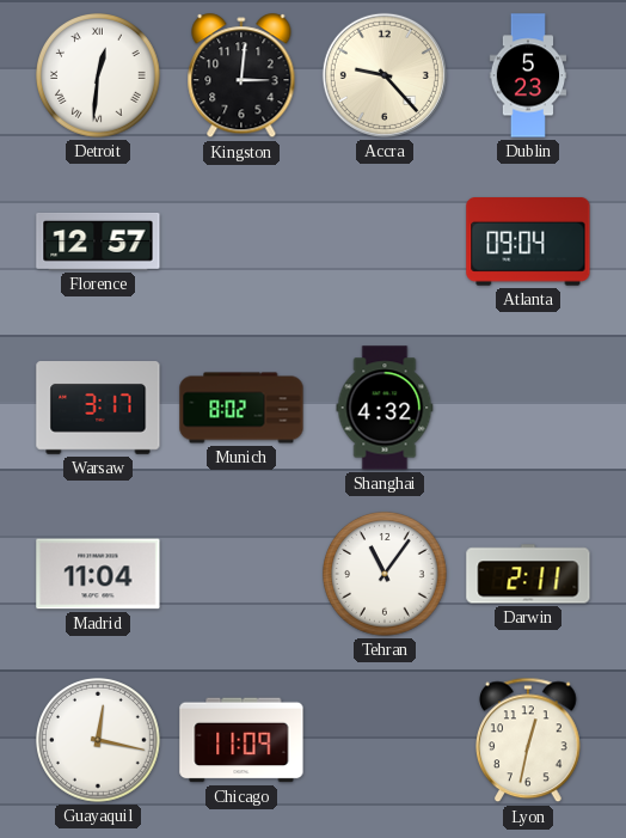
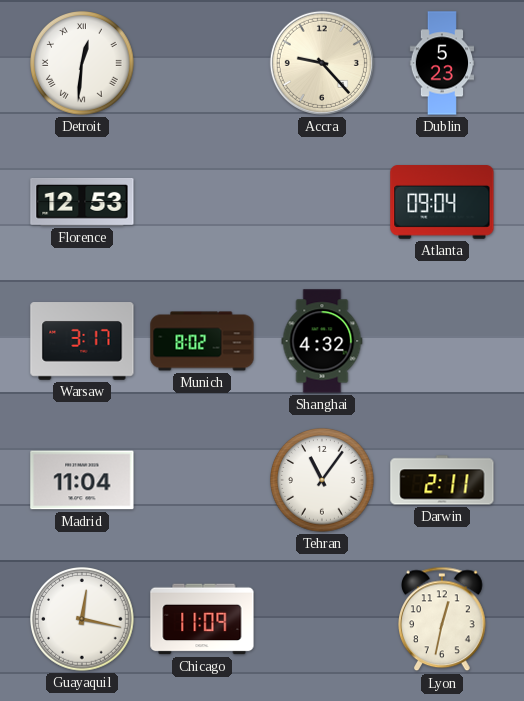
Kingston: 3:01 -> none (241, 77)
Florence: 12:57 -> 12:53 (82, 202)
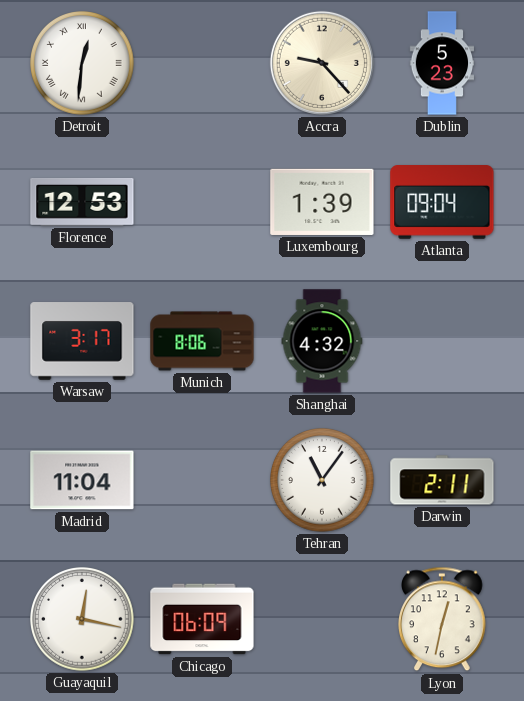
Luxembourg: none -> 1:39 (322, 202)
Munich: 8:02 -> 8:06 (202, 341)
Chicago: 11:09 -> 06:09 (202, 619)
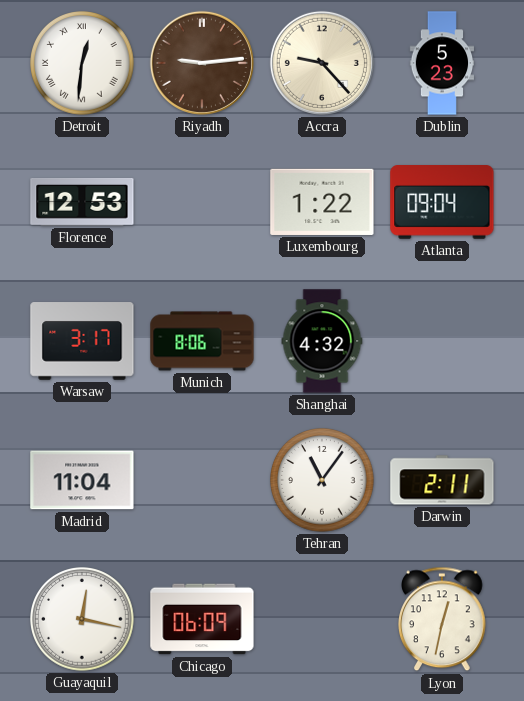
Riyadh: none -> 9:14 (202, 63)
Luxembourg: 1:39 -> 1:22 (322, 202)
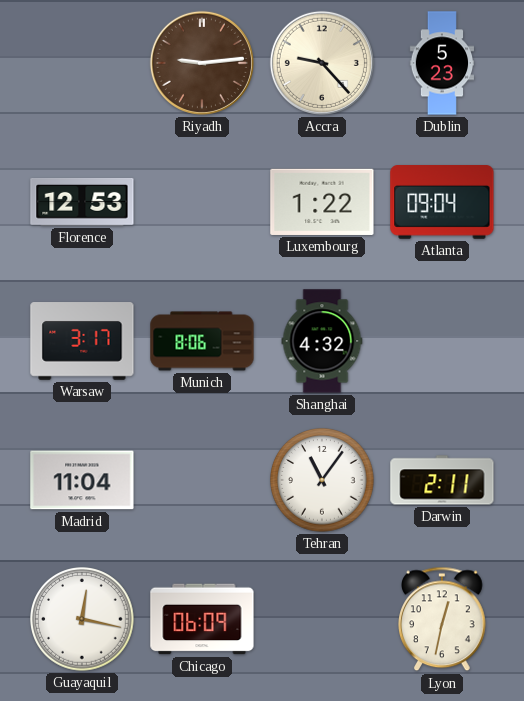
Detroit: 12:31 -> none (83, 64)
